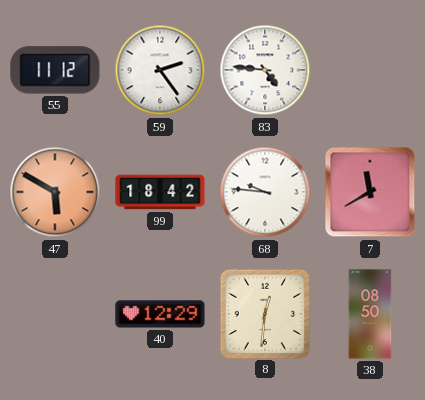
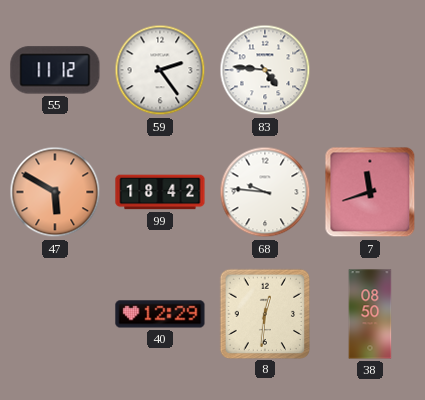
7: 11:40 -> 11:42 (370, 192)
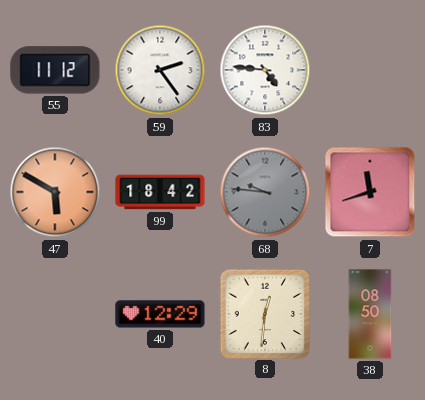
68 dial: white -> grey (265, 192)
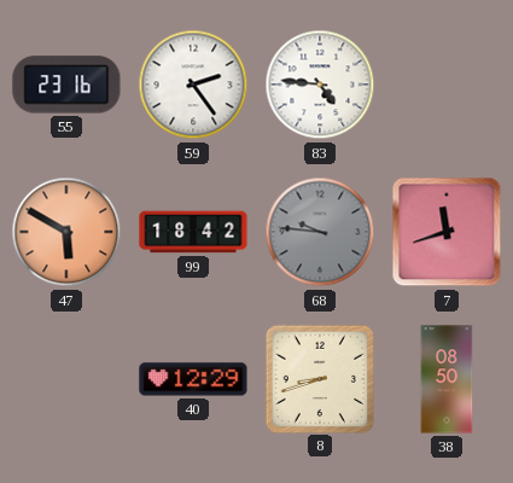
55: 11:12 -> 23:16 (66, 85)
8: 12:31 -> 8:42 (319, 378)
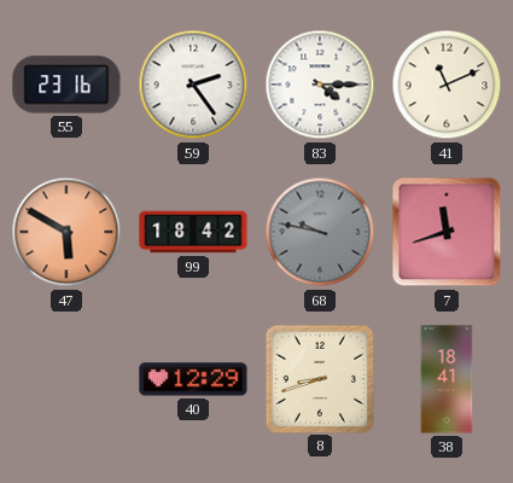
83: 4:46 -> 4:15 (320, 85)
41: none -> 11:11 (447, 85)
68: 9:46 -> 9:47 (320, 232)
38: 08:50 -> 18:41 (447, 379)
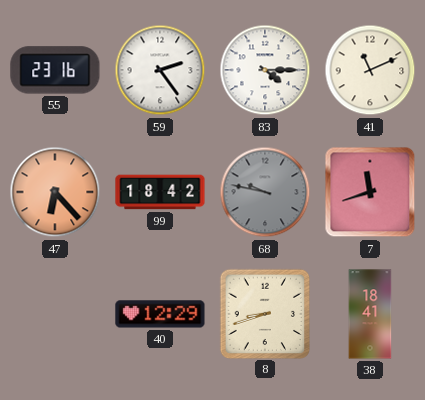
47: 5:50 -> 6:23 (55, 192)
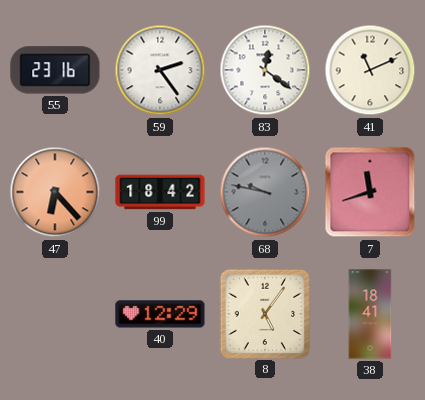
83: 4:15 -> 12:21 (265, 70)
8: 8:42 -> 5:06 (264, 313)
